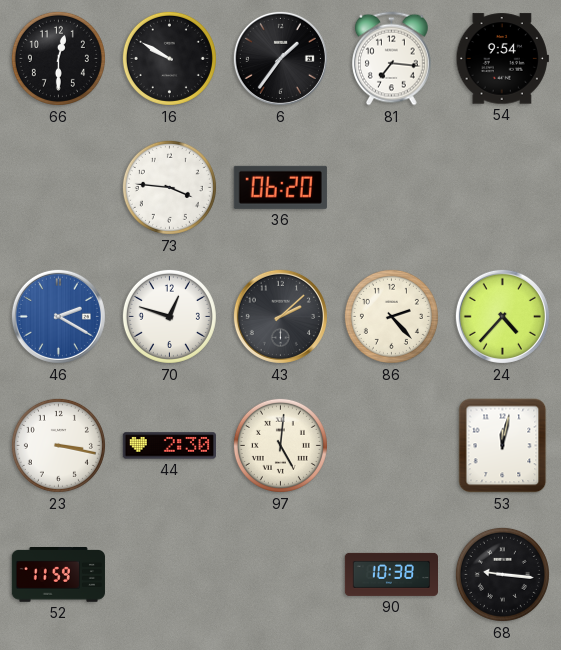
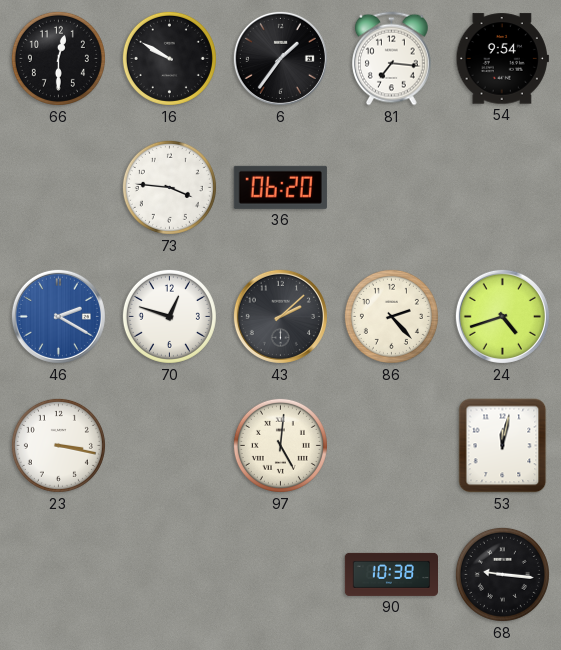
24: 4:37 -> 4:42 (502, 316)
44: 2:30 -> none (169, 446)
52: 11:59 -> none (58, 575)
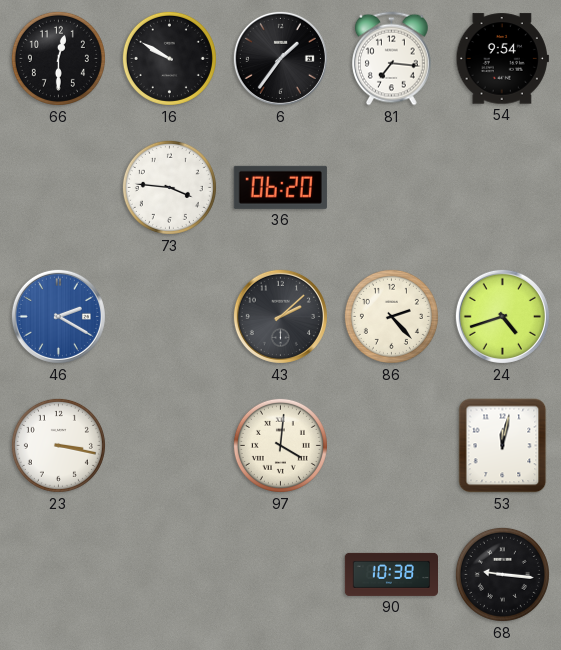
70: 12:48 -> none (169, 316)
97: 5:01 -> 4:01 (280, 445)
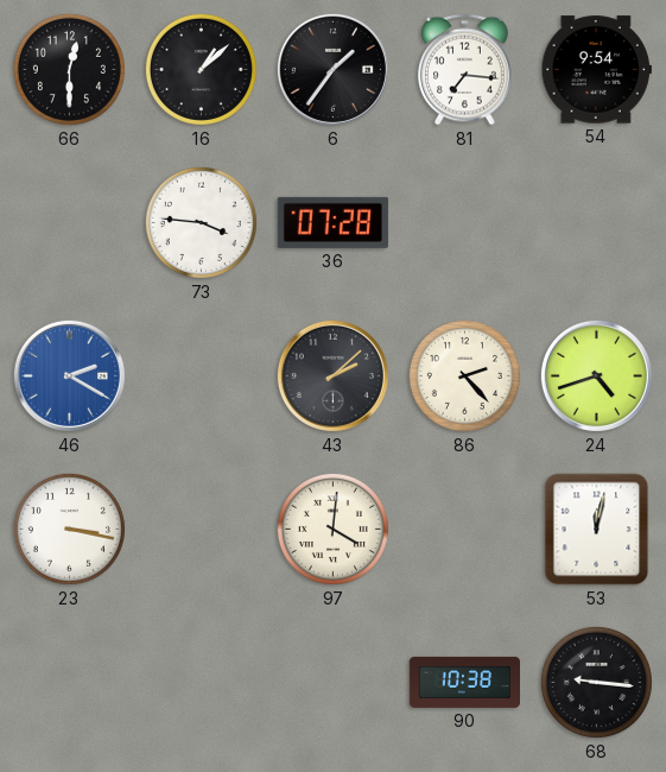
16: 9:50 -> 1:08 (201, 69)
36: 06:20 -> 07:28 (332, 222)
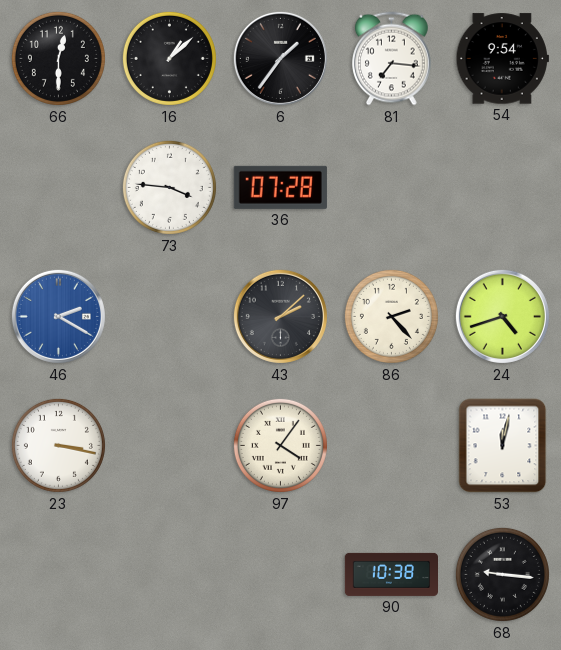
97: 4:01 -> 4:06 (280, 445)
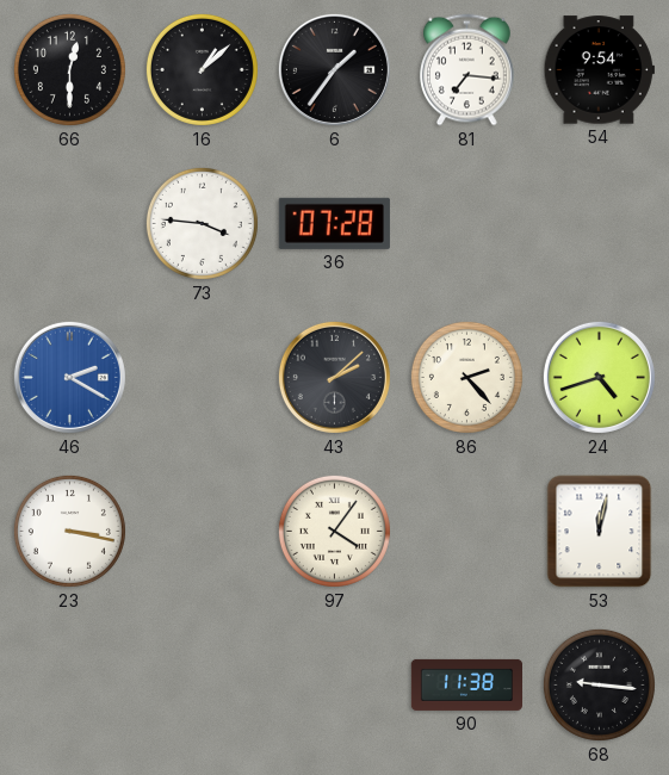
90: 10:38 -> 11:38 (466, 684)
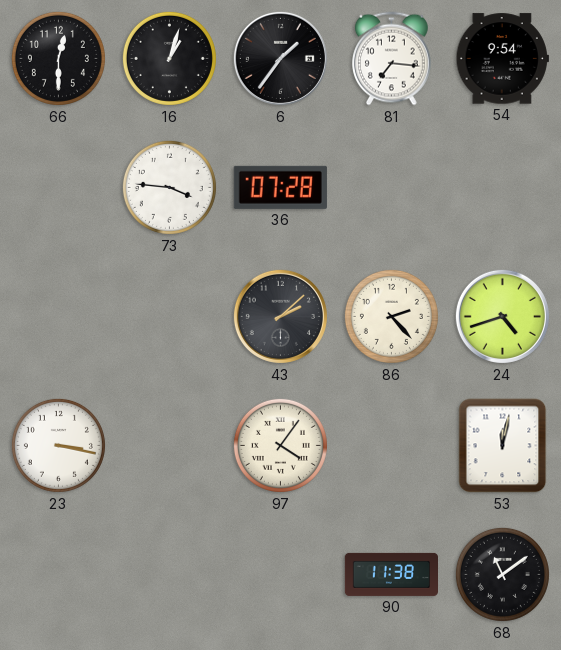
16: 1:08 -> 1:03 (169, 58)
46: 2:20 -> none (69, 377)
68: 9:16 -> 11:09 (502, 574)
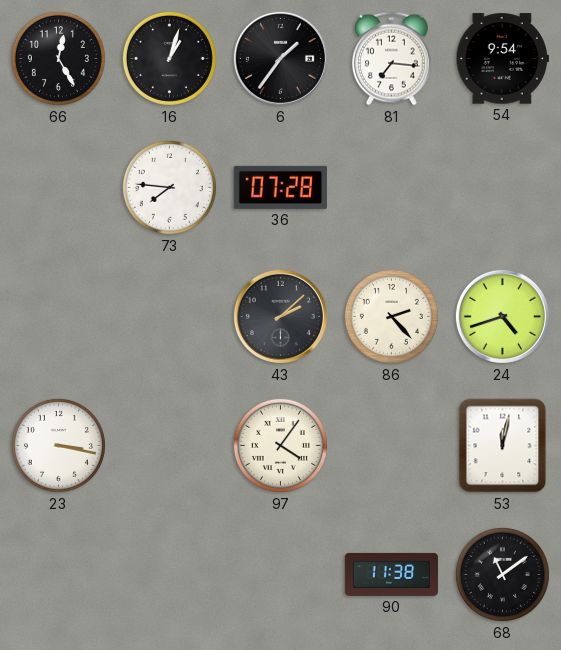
66: 12:30 -> 12:25 (58, 58)
73: 3:46 -> 7:46 (169, 187)
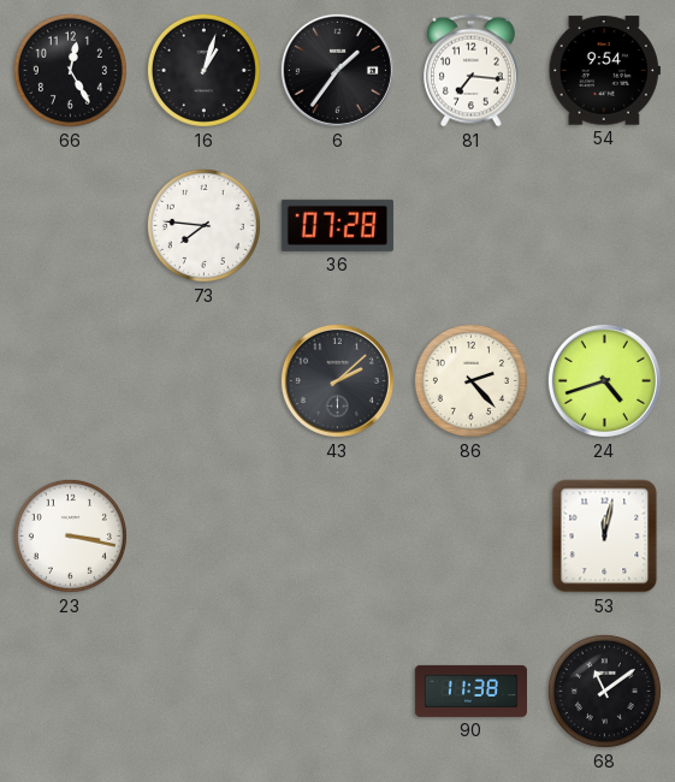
97: 4:06 -> none (280, 445)
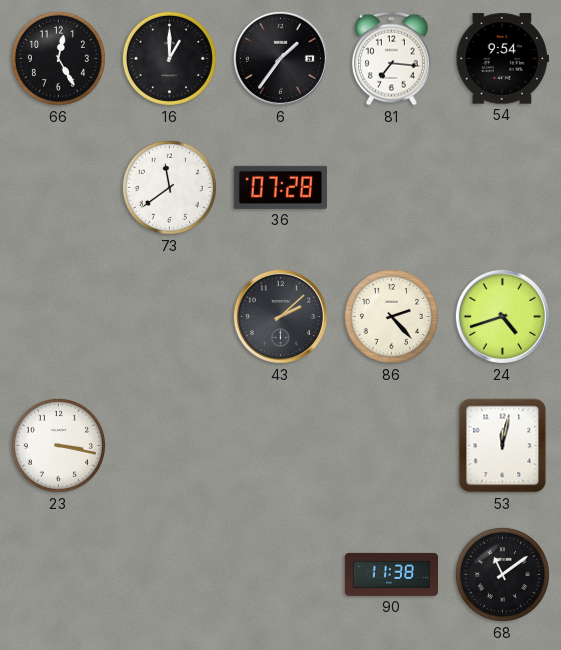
16: 1:03 -> 1:00 (169, 58)
73: 7:46 -> 11:39 (169, 187)
